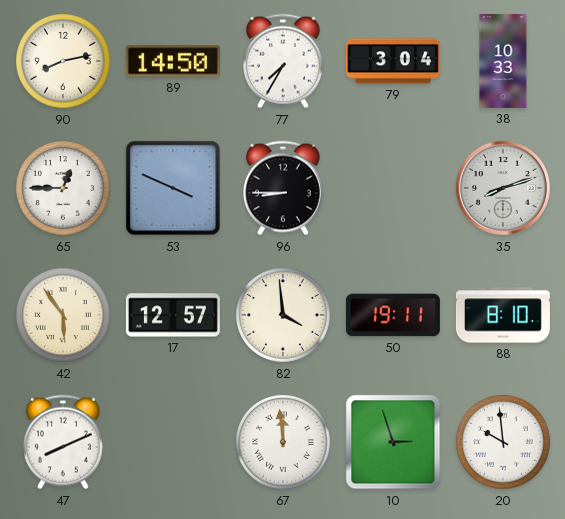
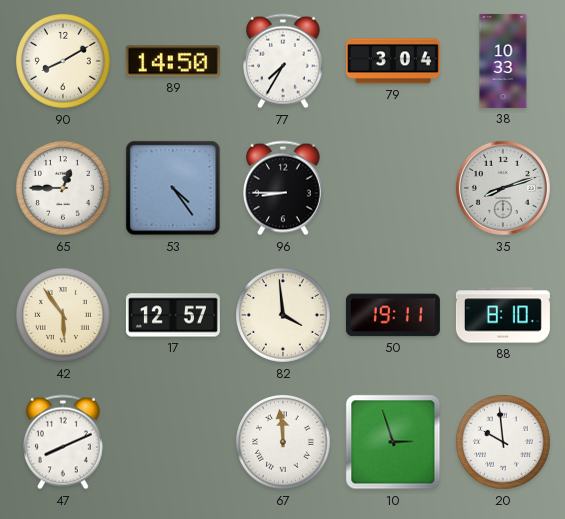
90: 8:13 -> 8:10 (64, 62)
53: 3:49 -> 4:24 (173, 188)
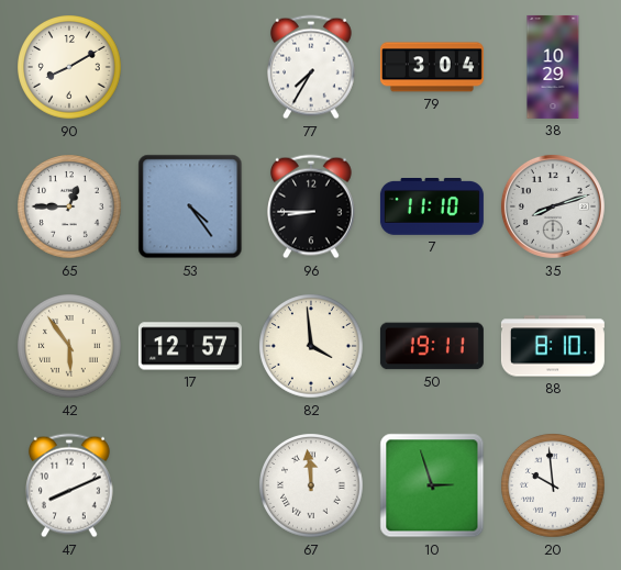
89: 14:50 -> none (173, 61)
38: 10:33 -> 10:29 (553, 67)
7: none -> 11:10 (432, 208)
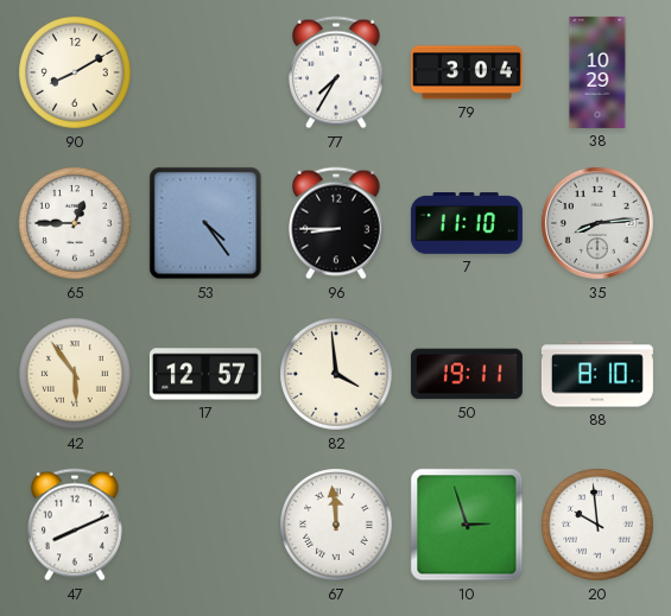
35: 8:12 -> 8:14 (597, 223)
